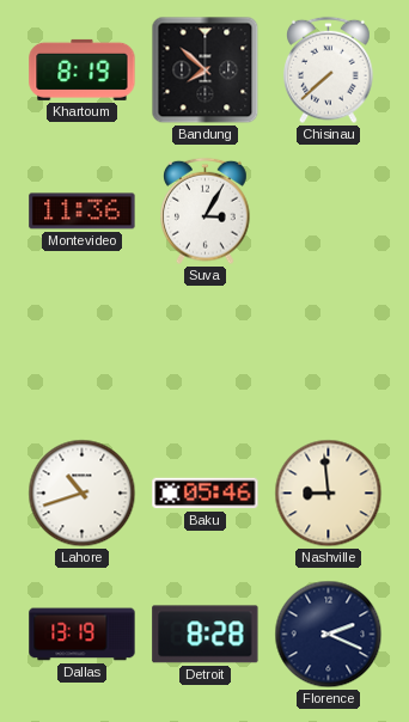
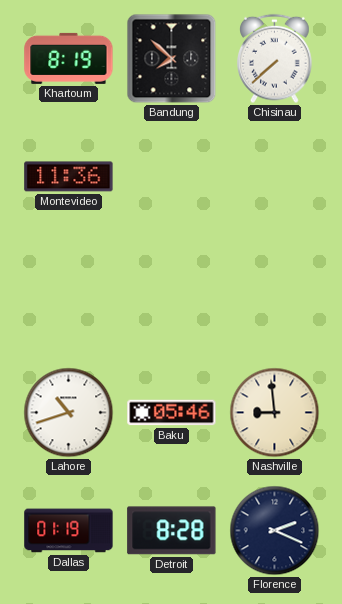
Suva: 3:05 -> none (206, 212)
Dallas: 13:19 -> 01:19 (69, 531)
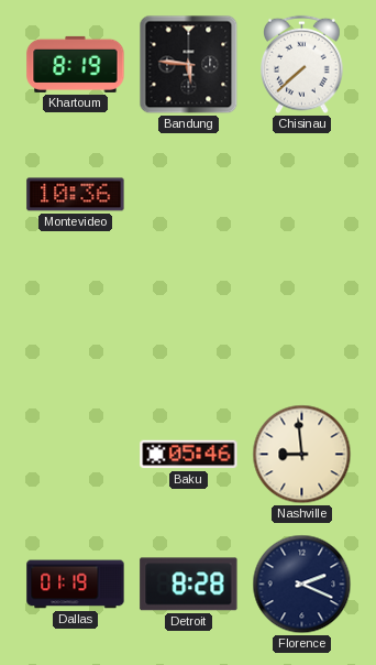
Bandung: 7:52 -> 5:46 (189, 65)
Montevideo: 11:36 -> 10:36 (76, 195)
Lahore: 10:42 -> none (69, 413)
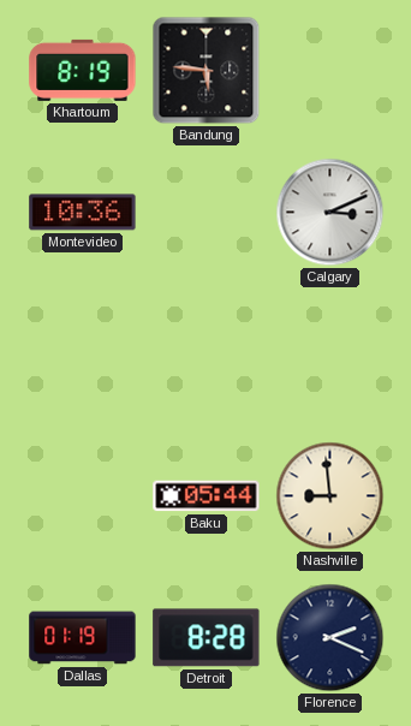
Chisinau: 7:38 -> none (302, 65)
Calgary: none -> 3:11 (330, 213)
Baku: 05:46 -> 05:44 (207, 496)
